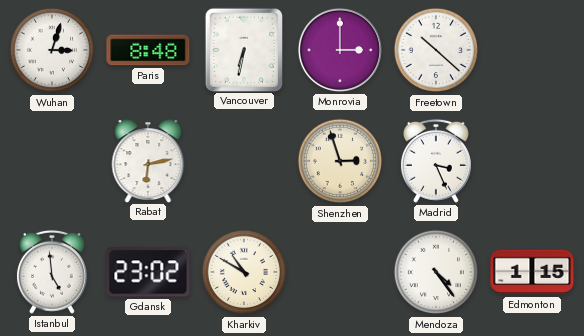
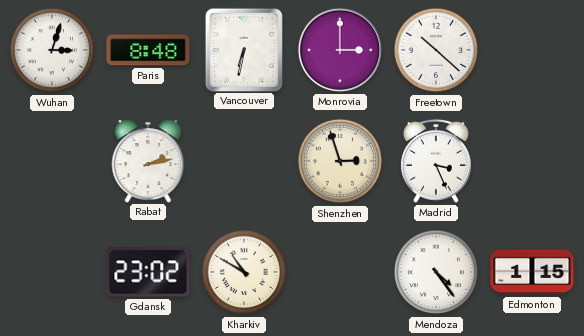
Rabat: 6:13 -> 2:13 (148, 161)
Istanbul: 4:59 -> none (52, 272)
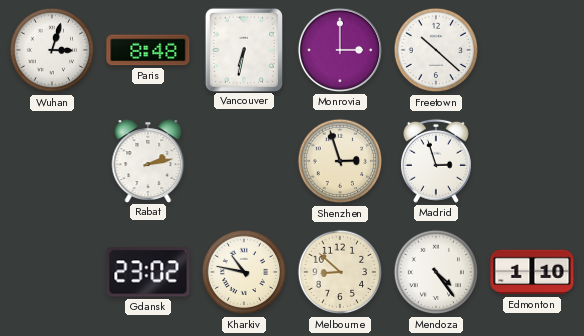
Madrid: 3:26 -> 2:57 (436, 161)
Kharkiv: 10:50 -> 10:47 (244, 272)
Melbourne: none -> 8:52 (340, 272)
Edmonton: 1:15 -> 1:10 (532, 272)
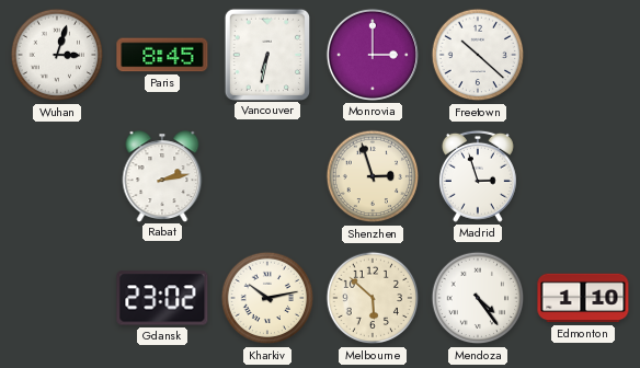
Paris: 8:48 -> 8:45 (162, 55)
Kharkiv: 10:47 -> 10:13 (267, 298)
Melbourne: 8:52 -> 5:52 (373, 298)
